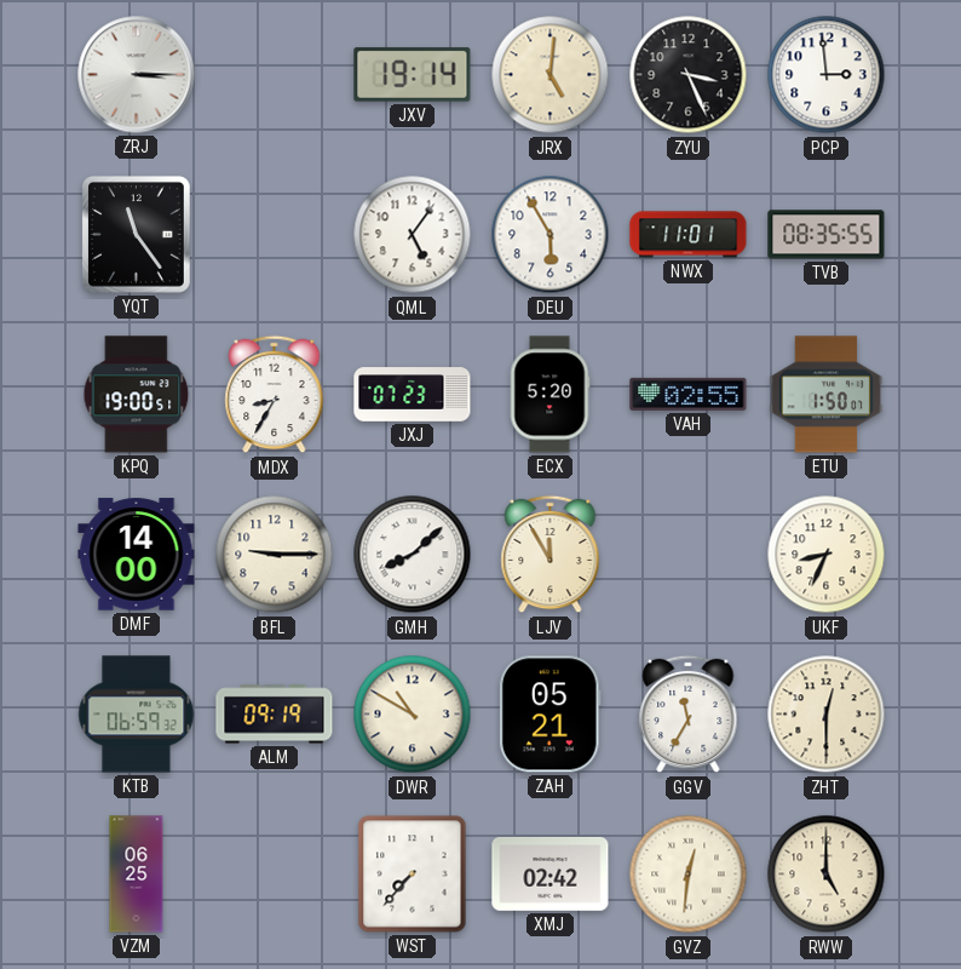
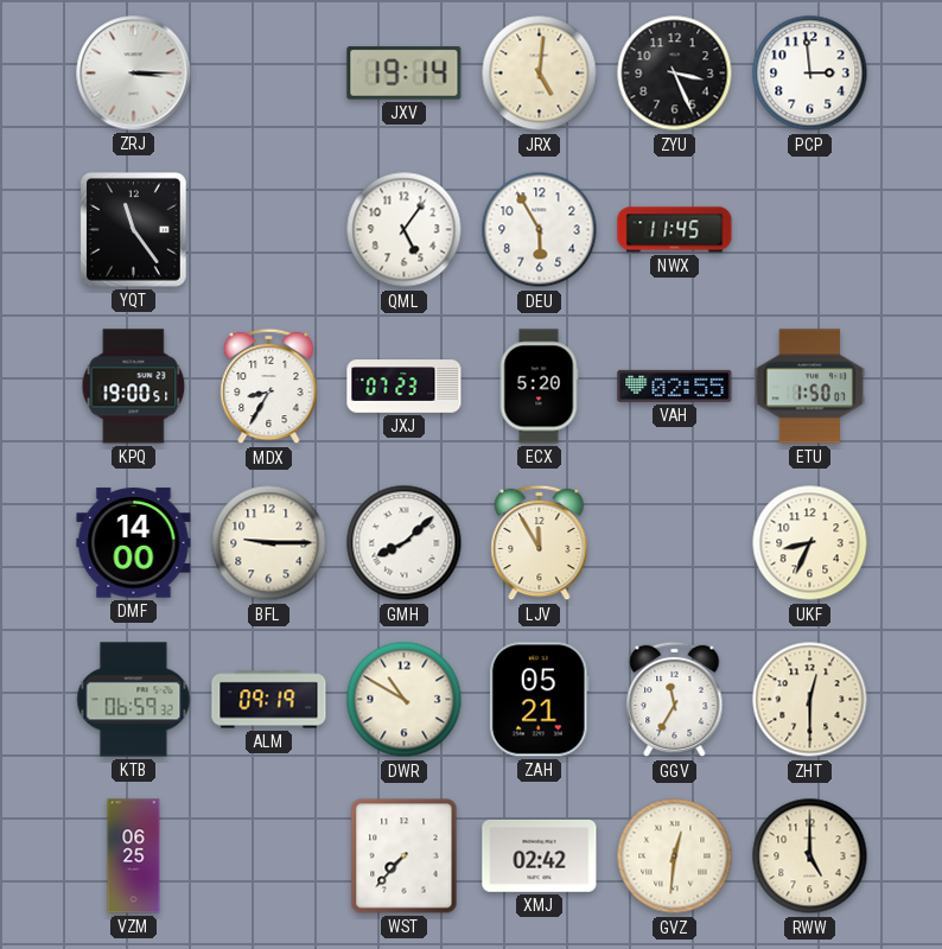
NWX: 11:01 -> 11:45 (675, 230)
TVB: 08:35 -> none (827, 235)
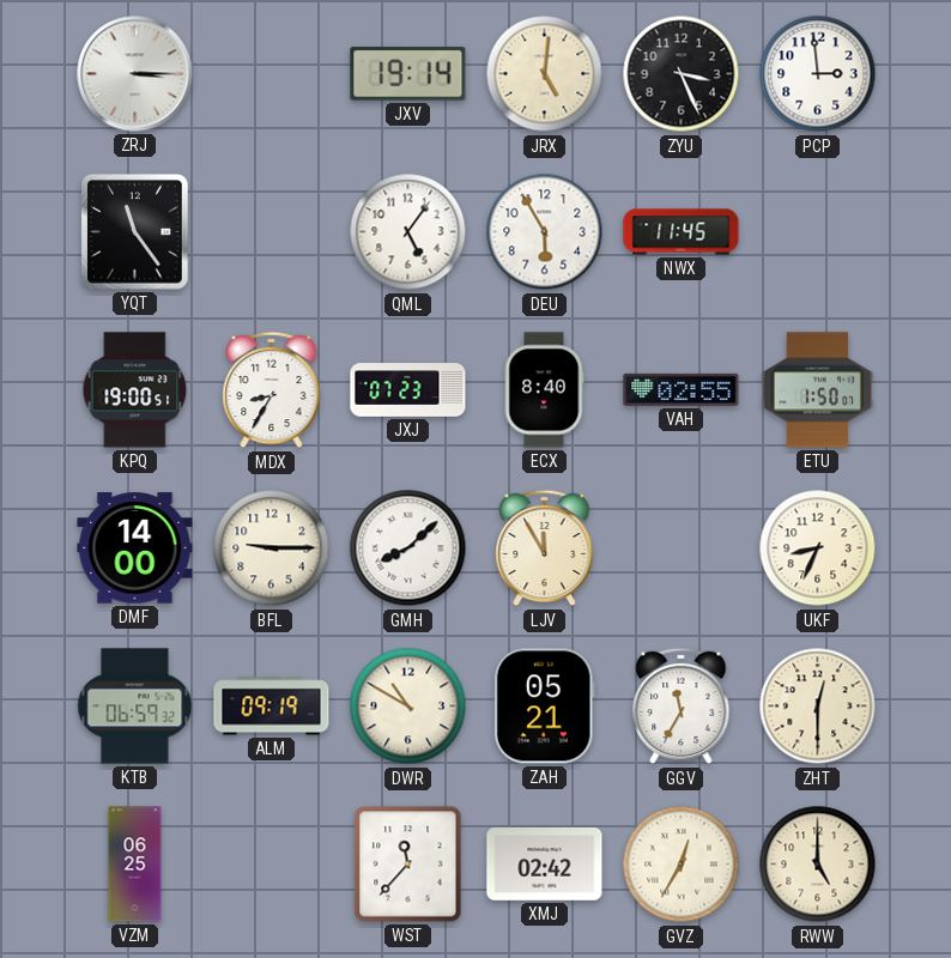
ECX: 5:20 -> 8:40 (544, 390)
WST: 7:37 -> 11:37 (408, 865)
GVZ: 12:31 -> 12:35 (682, 865)
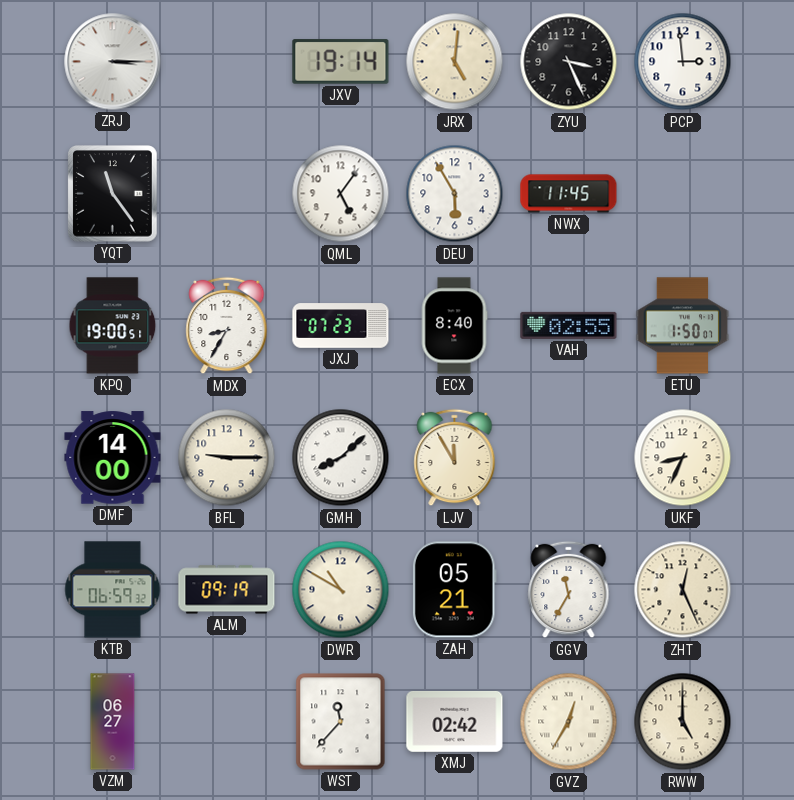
ZHT: 12:30 -> 12:26 (683, 590)
VZM: 06:25 -> 06:27 (113, 722)
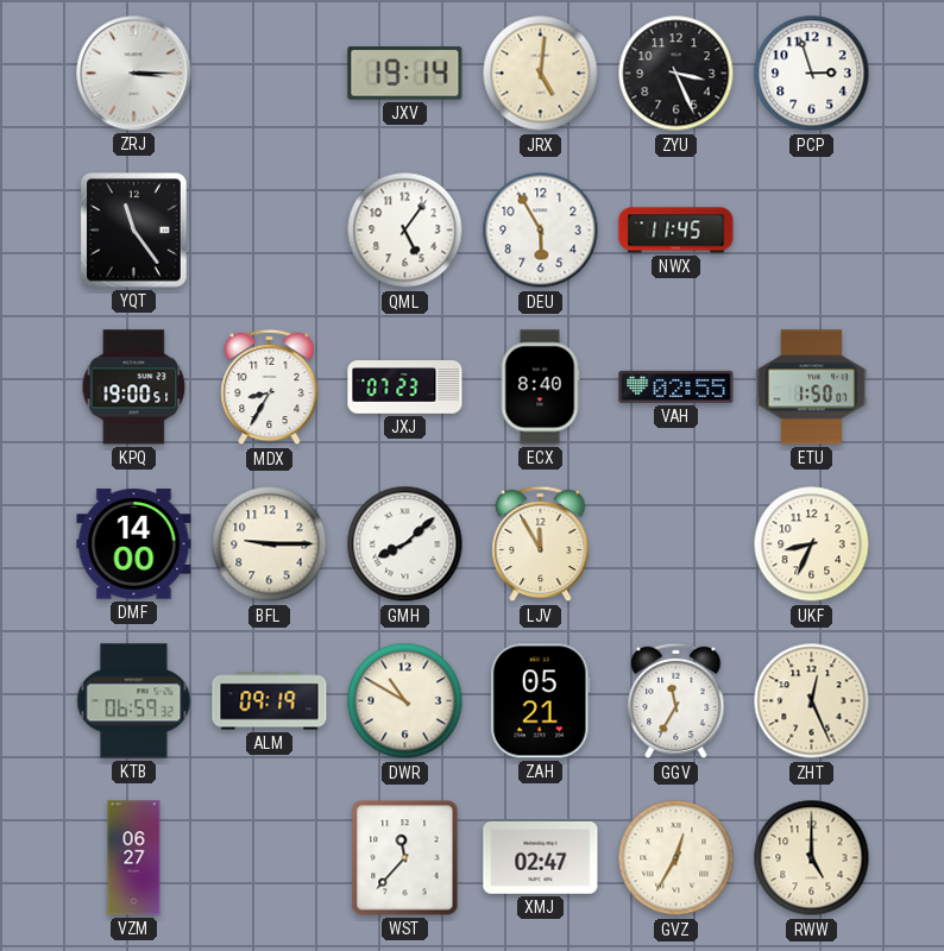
PCP: 2:59 -> 2:57 (812, 74)
XMJ: 02:42 -> 02:47 (541, 858)
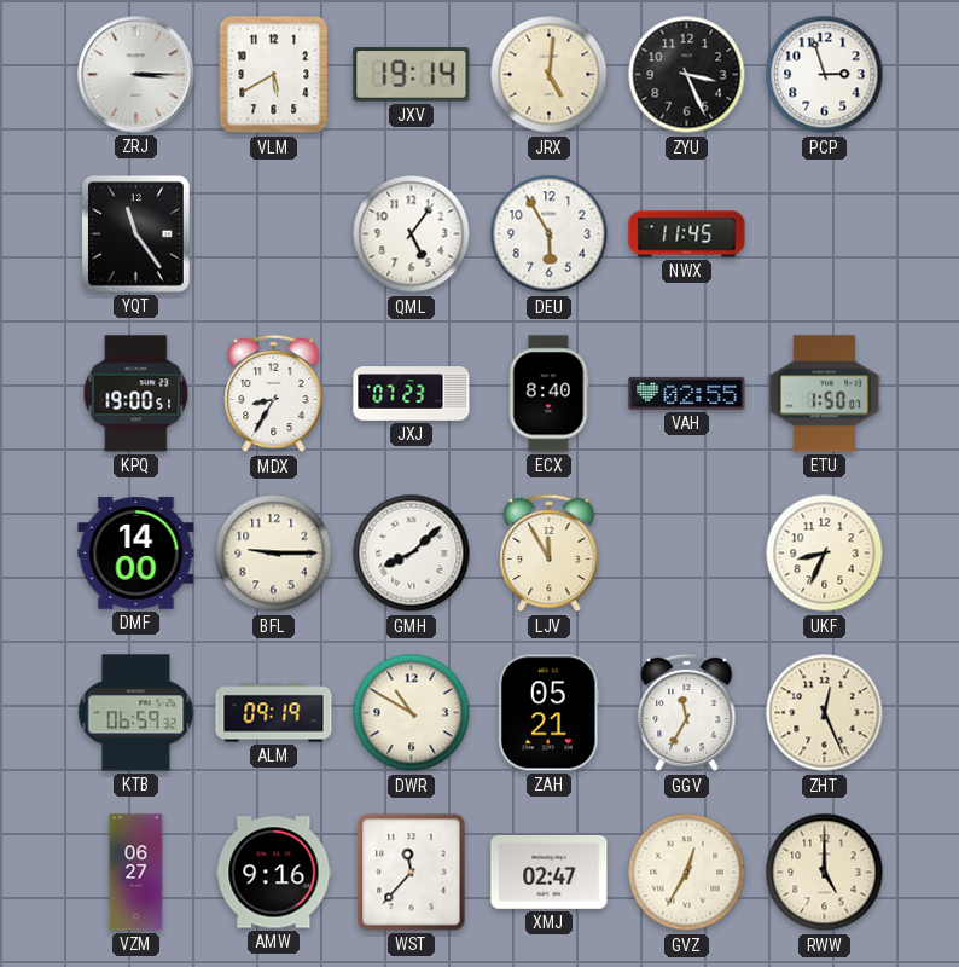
VLM: none -> 5:40 (274, 75)
AMW: none -> 9:16 (274, 873)
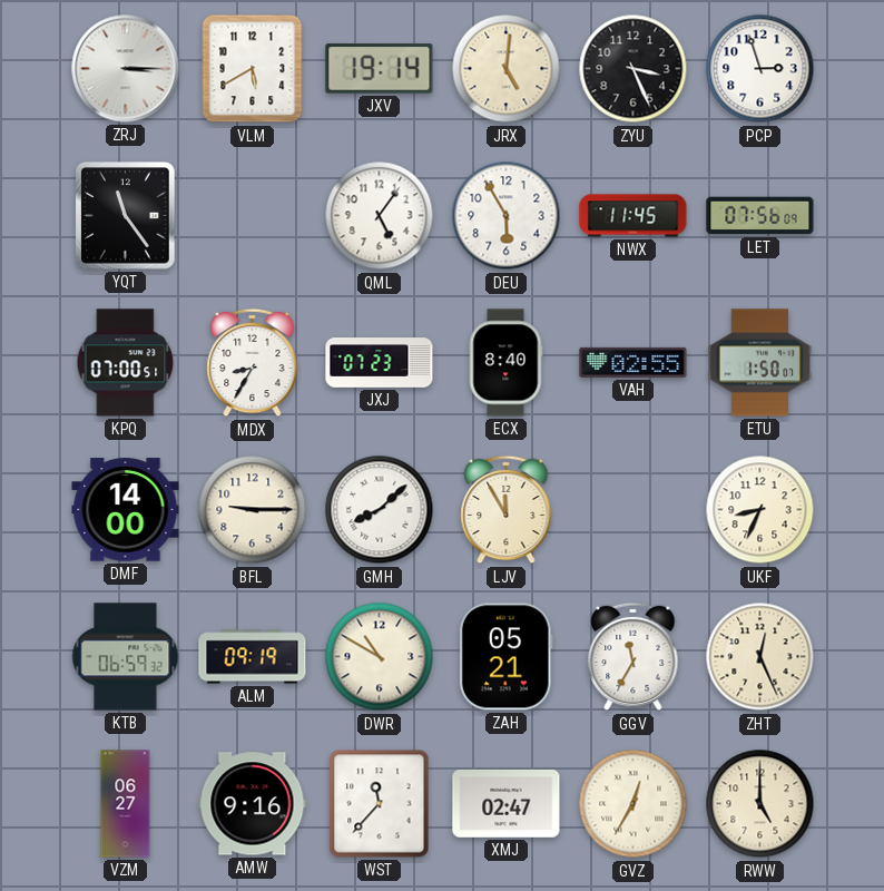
LET: none -> 07:56 (760, 216)
KPQ: 19:00 -> 07:00 (126, 363)
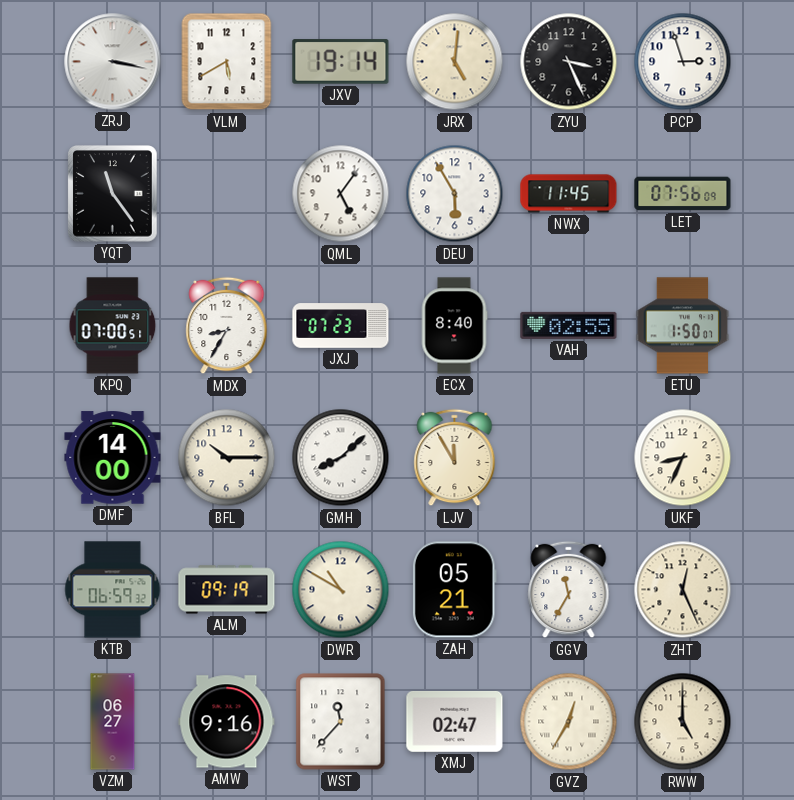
ZRJ: 3:15 -> 3:17 (113, 62)
BFL: 9:15 -> 10:15 (227, 458)
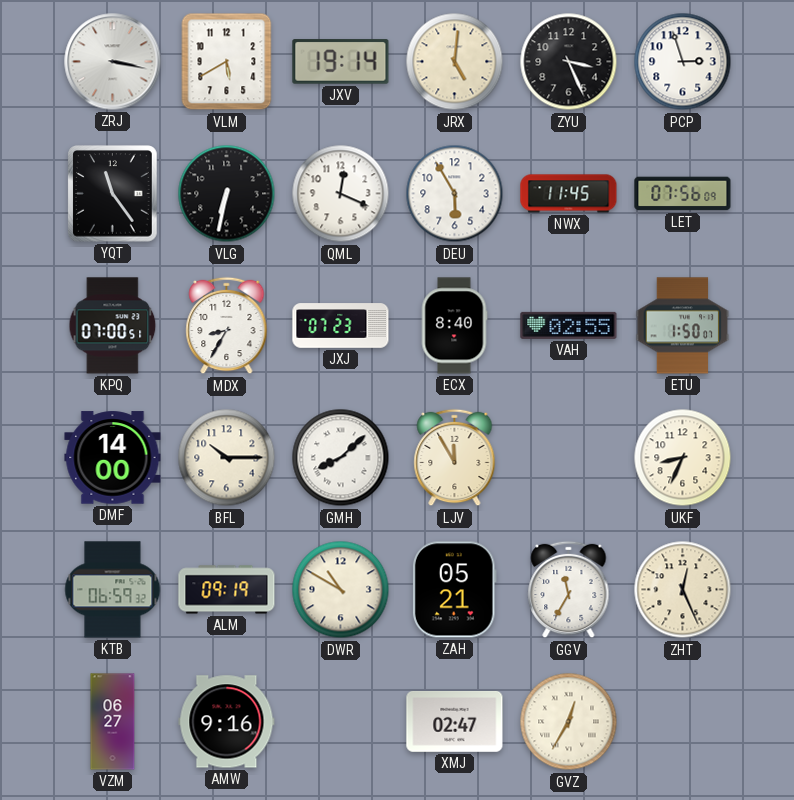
VLG: none -> 6:32 (227, 194)
QML: 5:06 -> 12:19 (341, 194)
WST: 11:37 -> none (341, 722)
RWW: 5:00 -> none (683, 722)
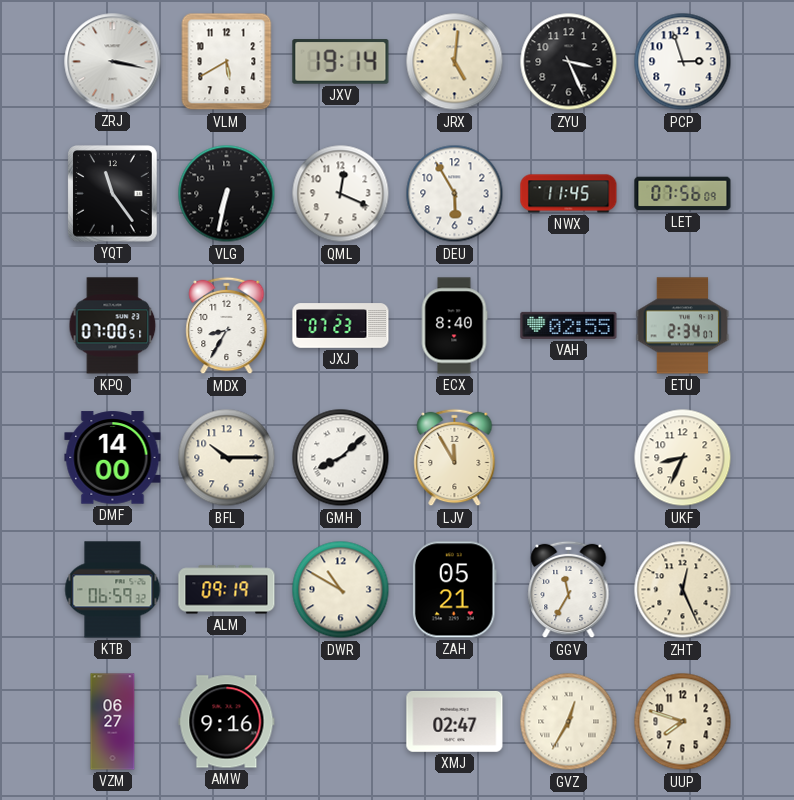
ETU: 1:50 -> 2:34 (683, 326)
UUP: none -> 7:48 (683, 722)
